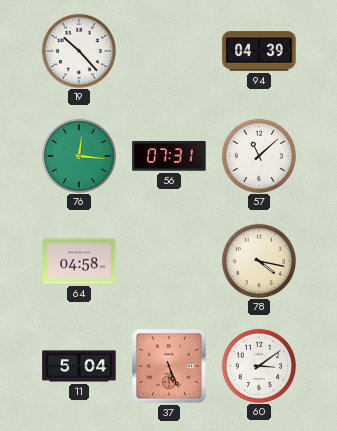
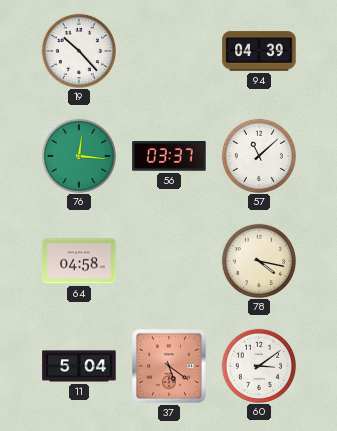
56: 07:31 -> 03:37 (169, 156)
37: 5:26 -> 5:21 (169, 366)
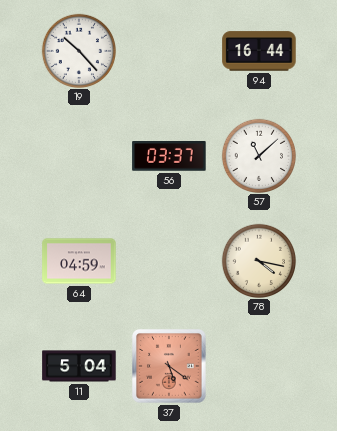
94: 04:39 -> 16:44 (259, 51)
76: 12:16 -> none (78, 155)
64: 04:58 -> 04:59 (79, 261)
60: 3:09 -> none (258, 365)
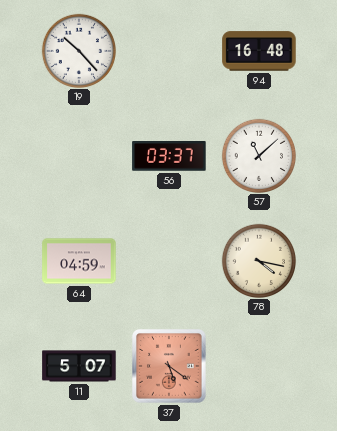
94: 16:44 -> 16:48 (259, 51)
11: 5:04 -> 5:07 (79, 366)
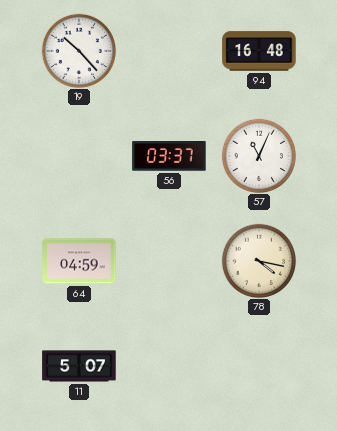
57: 11:08 -> 11:04 (258, 155)
37: 5:21 -> none (169, 366)
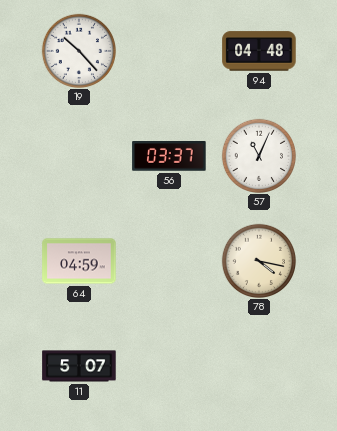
94: 16:48 -> 04:48 (259, 51)
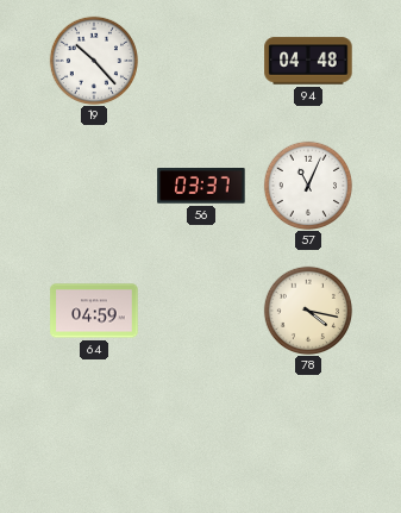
11: 5:07 -> none (79, 366)
